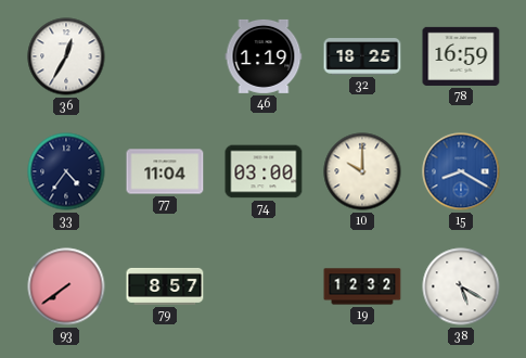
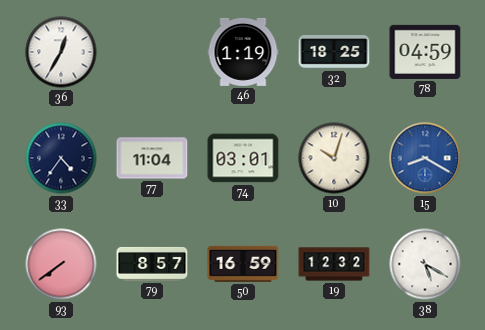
78: 16:59 -> 04:59 (425, 52)
74: 03:00 -> 03:01 (243, 158)
10: 10:00 -> 10:03 (334, 158)
50: none -> 16:59 (243, 264)
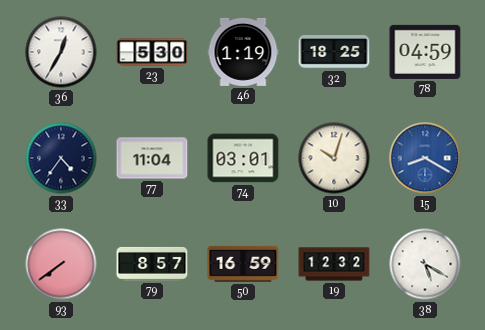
23: none -> 5:30 (152, 52)
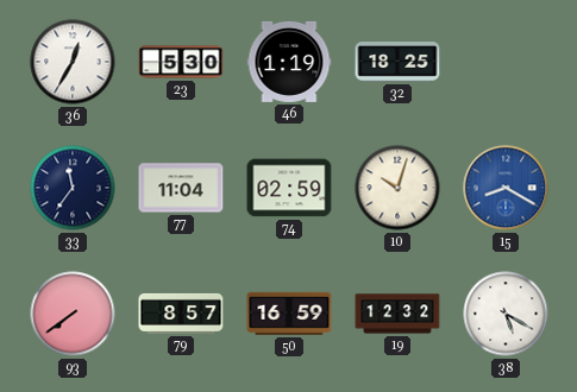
78: 04:59 -> none (425, 52)
33: 4:36 -> 11:36 (73, 188)
74: 03:01 -> 02:59 (289, 188)
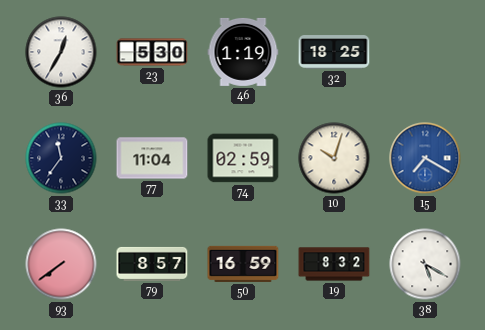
15: 8:20 -> 7:20 (425, 158)
19: 12:32 -> 8:32 (334, 264)
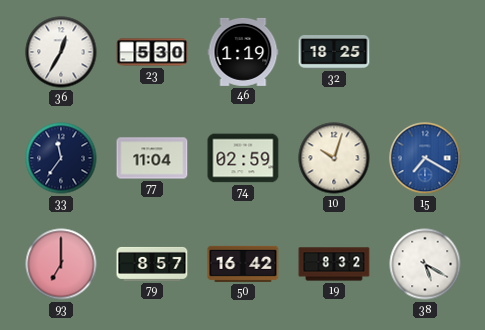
93: 7:39 -> 7:00 (61, 264)
50: 16:59 -> 16:42 (243, 264)
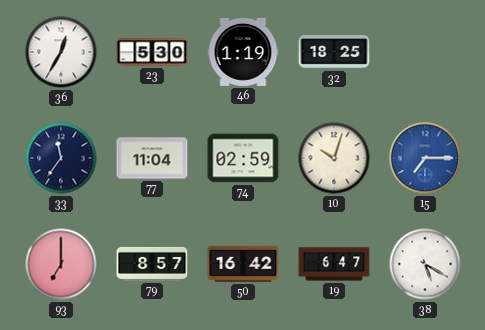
15: 7:20 -> 7:15 (425, 158)
19: 8:32 -> 6:47 (334, 264)
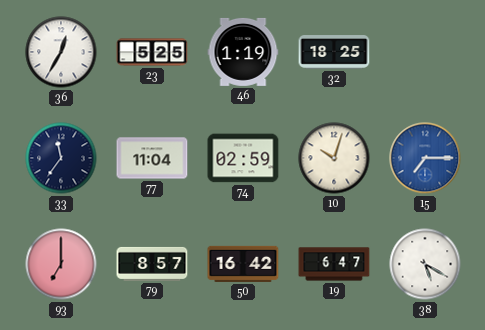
23: 5:30 -> 5:25 (152, 52)
